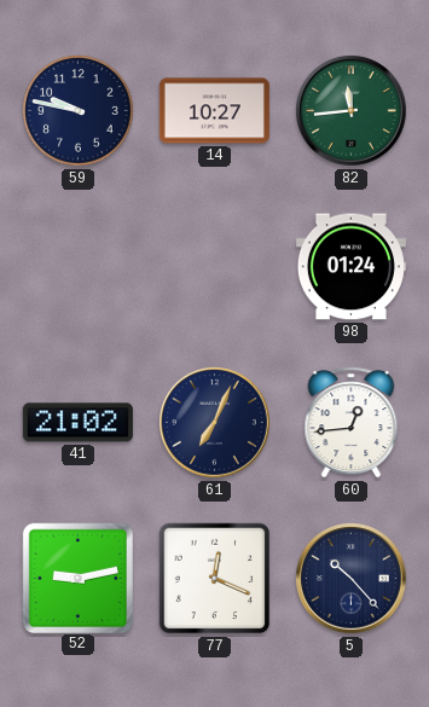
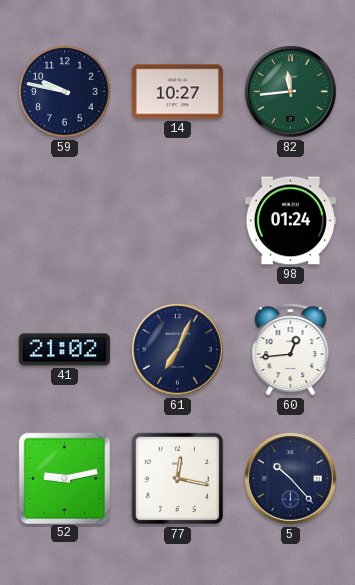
77: 12:19 -> 12:17 (178, 479)
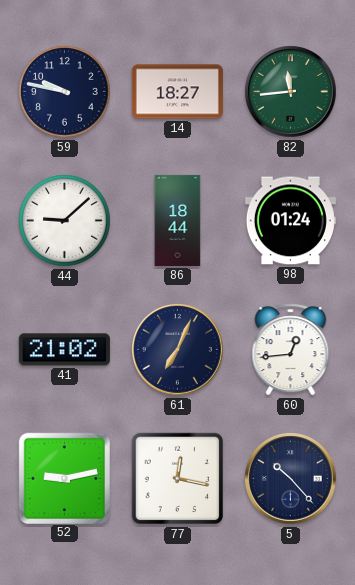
14: 10:27 -> 18:27 (177, 92)
44: none -> 9:08 (65, 221)
86: none -> 18:44 (178, 220)
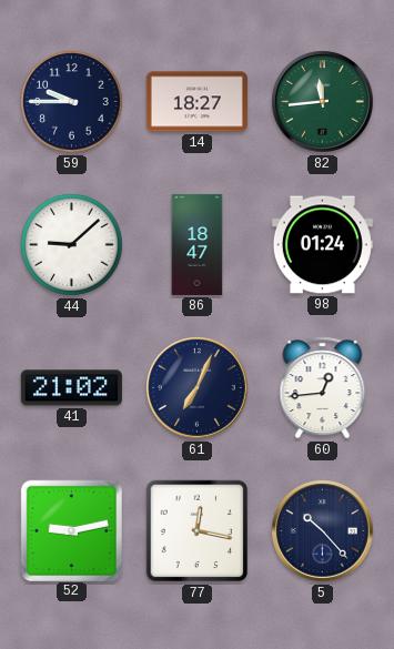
59: 9:47 -> 9:45 (72, 102)
86: 18:44 -> 18:47 (198, 244)
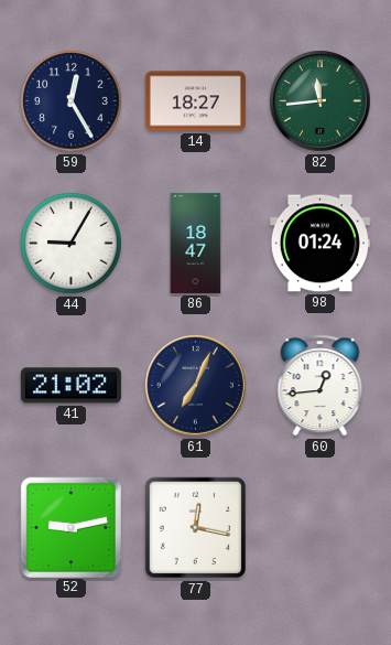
59: 9:45 -> 12:25 (72, 101)
44: 9:08 -> 9:05 (72, 244)
5: 10:23 -> none (323, 531)
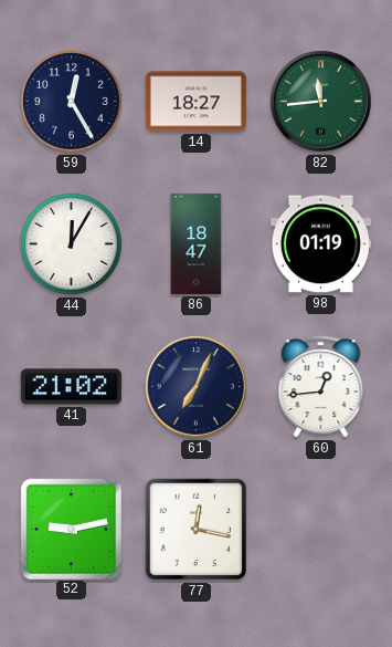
44: 9:05 -> 12:05 (72, 244)
98: 01:24 -> 01:19 (320, 244)
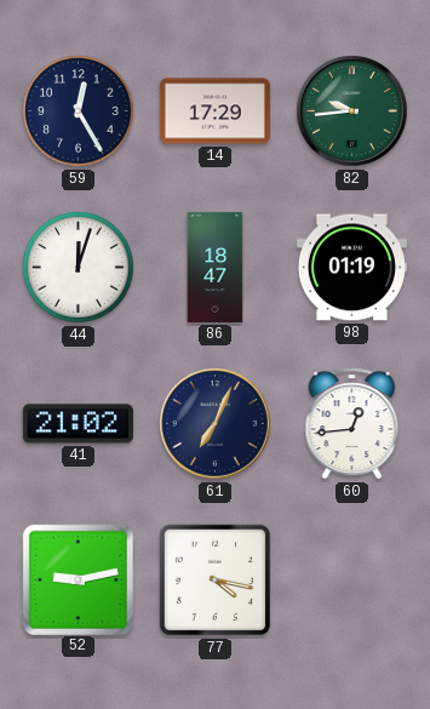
14: 18:27 -> 17:29 (214, 112)
82: 11:44 -> 9:44 (352, 112)
44: 12:05 -> 12:03 (79, 268)
77: 12:17 -> 4:17 (216, 581)
